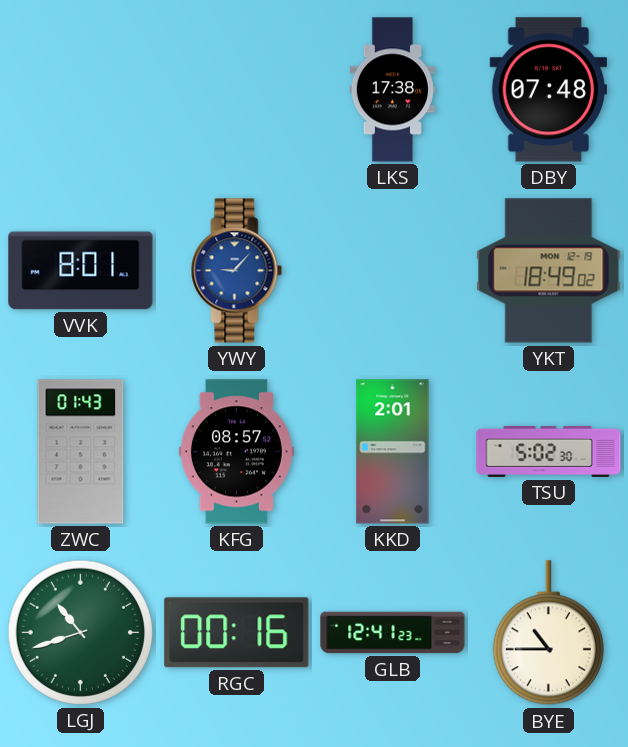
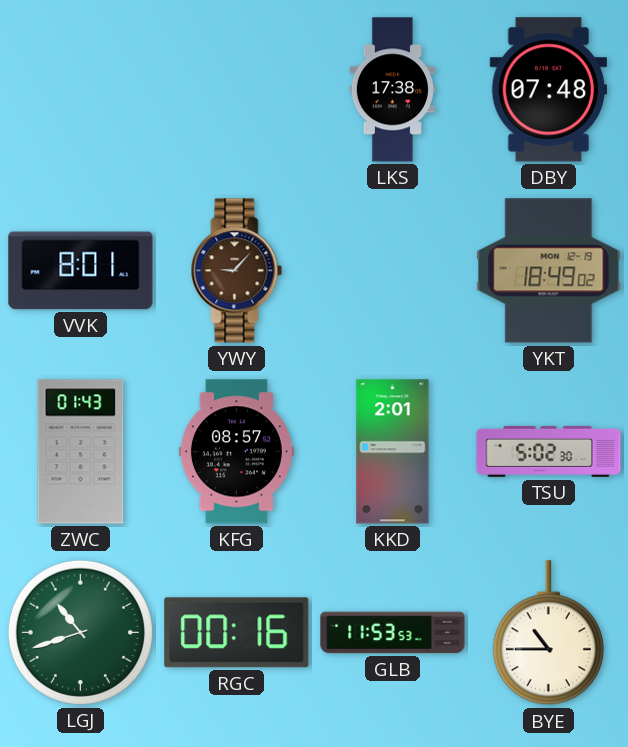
YWY dial: blue -> brown (237, 271)
GLB: 12:41 -> 11:53 (393, 633)
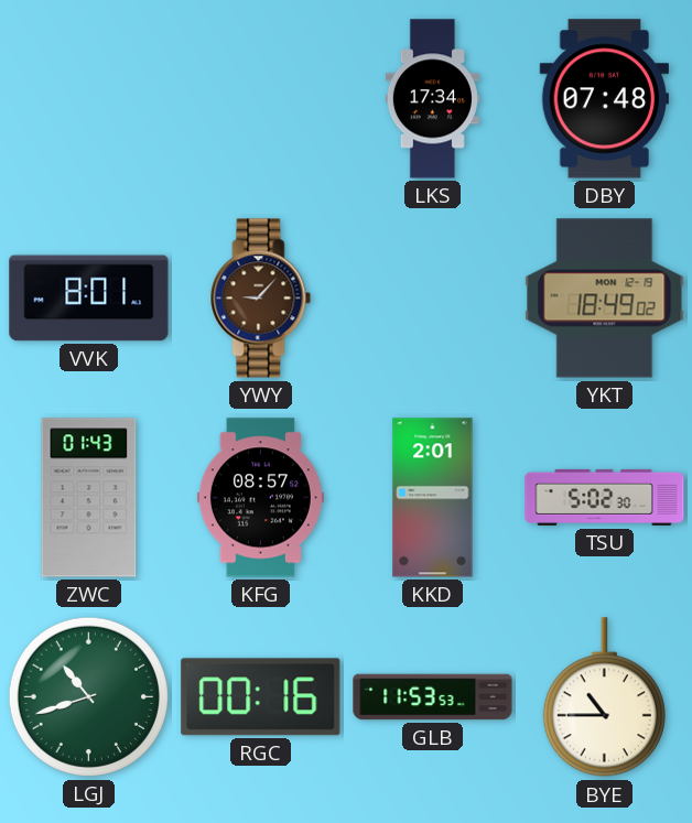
LKS: 17:38 -> 17:34 (432, 99)
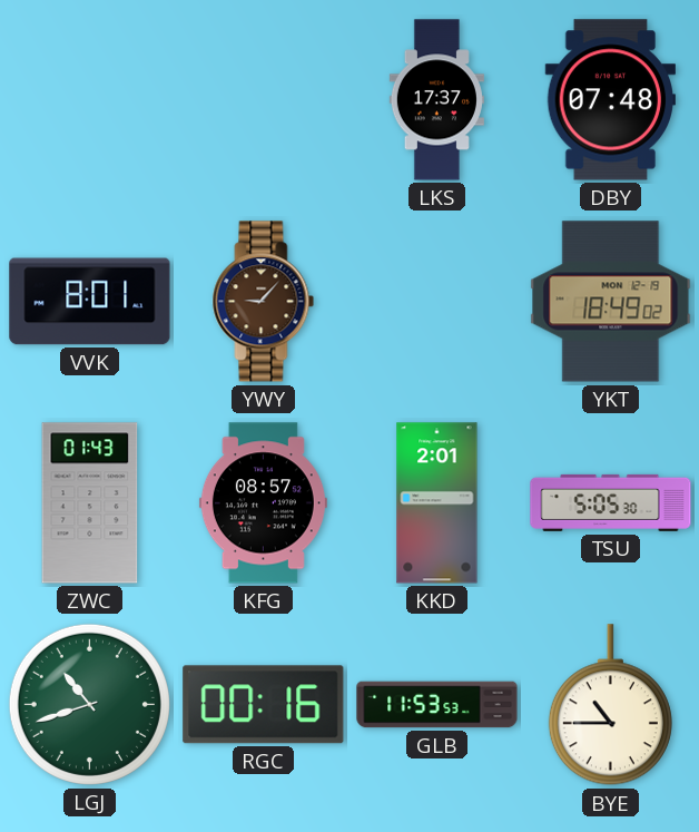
LKS: 17:34 -> 17:37 (436, 100)
TSU: 5:02 -> 5:05 (611, 502)
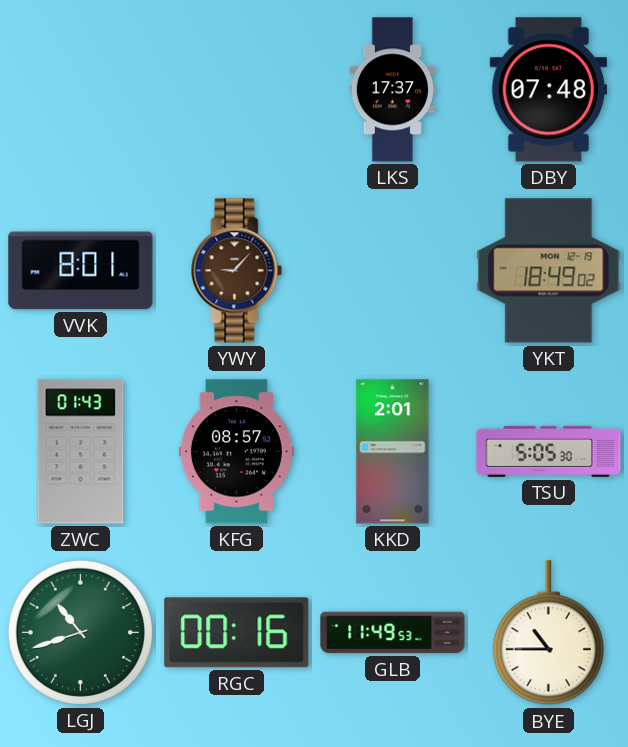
GLB: 11:53 -> 11:49 (393, 633)
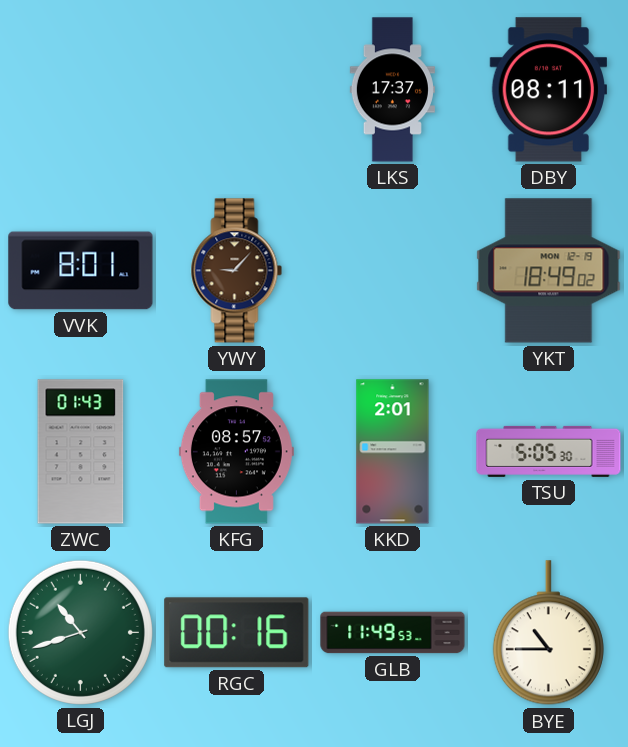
DBY: 07:48 -> 08:11 (549, 90)
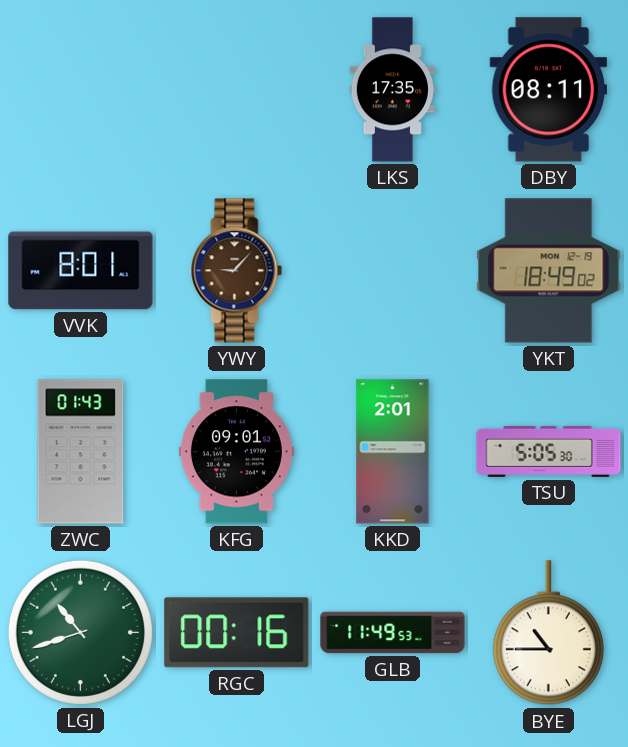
LKS: 17:37 -> 17:35 (392, 90)
KFG: 08:57 -> 09:01 (236, 452)
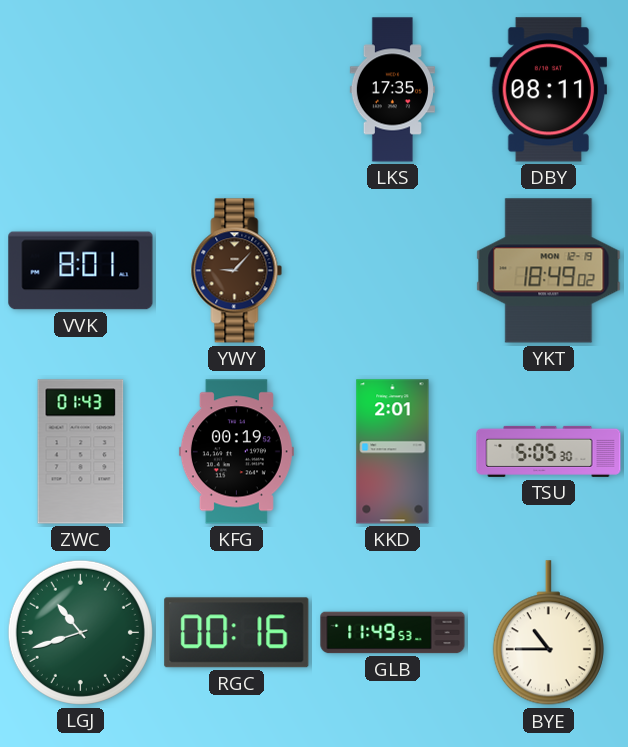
KFG: 09:01 -> 00:19 (236, 452)
